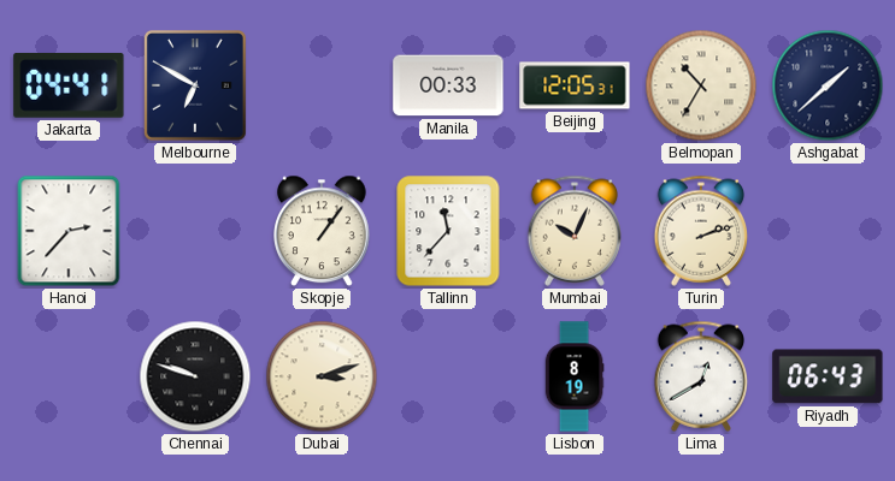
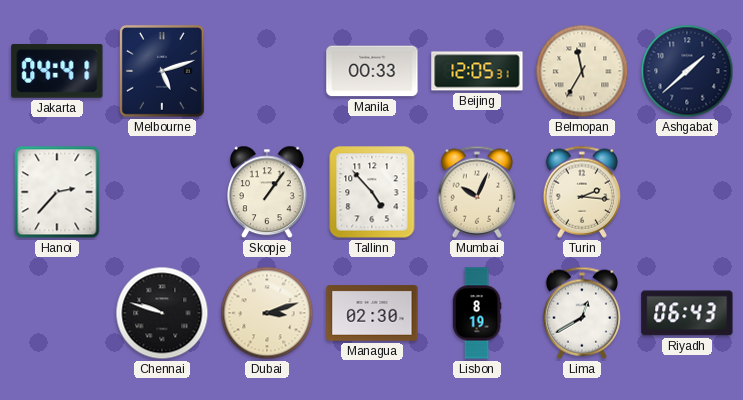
Melbourne: 6:50 -> 5:12 (162, 71)
Belmopan: 10:35 -> 11:35 (582, 71)
Tallinn: 11:37 -> 4:53 (372, 192)
Turin: 2:12 -> 2:16 (582, 192)
Managua: none -> 02:30 (372, 313)
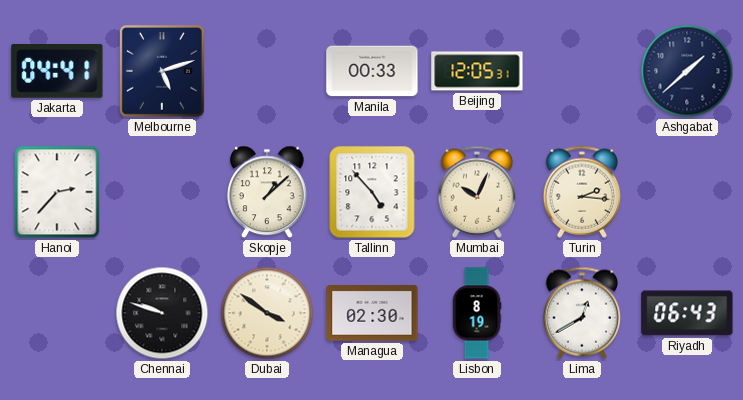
Belmopan: 11:35 -> none (582, 71)
Skopje: 1:06 -> 1:08 (268, 192)
Dubai: 3:12 -> 3:51 (267, 313)
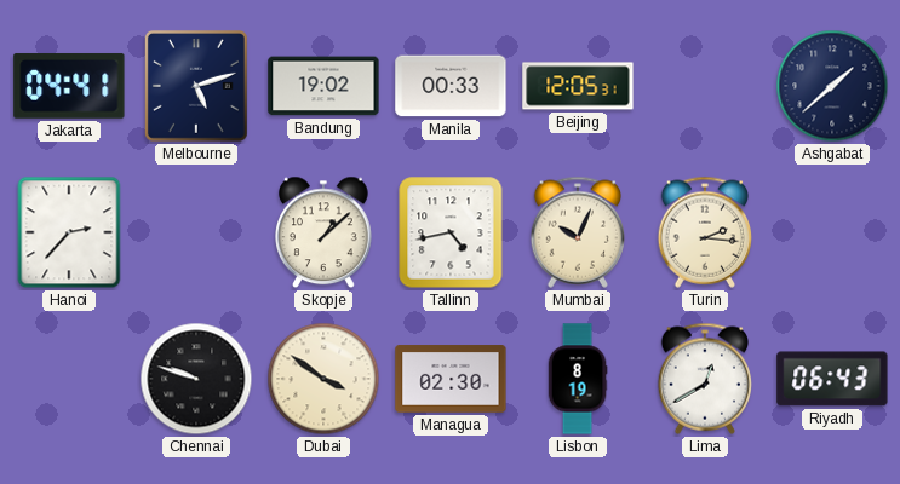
Bandung: none -> 19:02 (323, 86)
Tallinn: 4:53 -> 4:43 (451, 232)
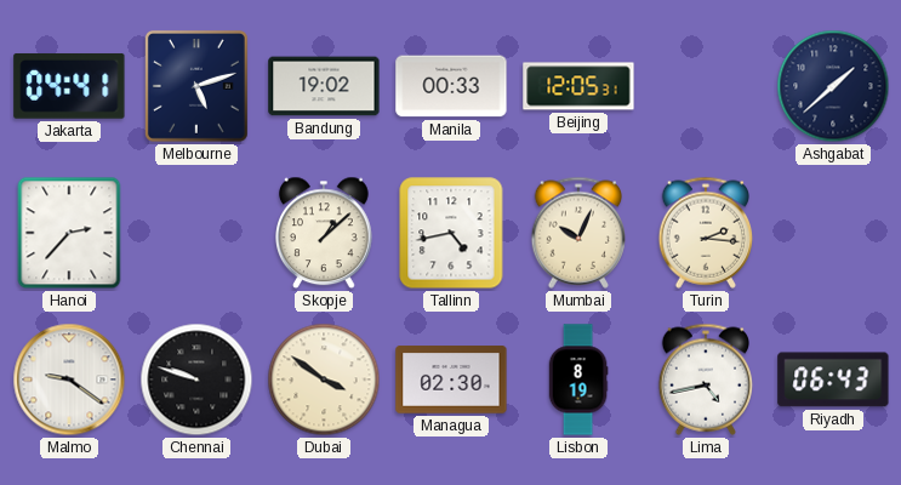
Malmo: none -> 9:21 (69, 380)
Lima: 12:40 -> 4:43 (706, 380)
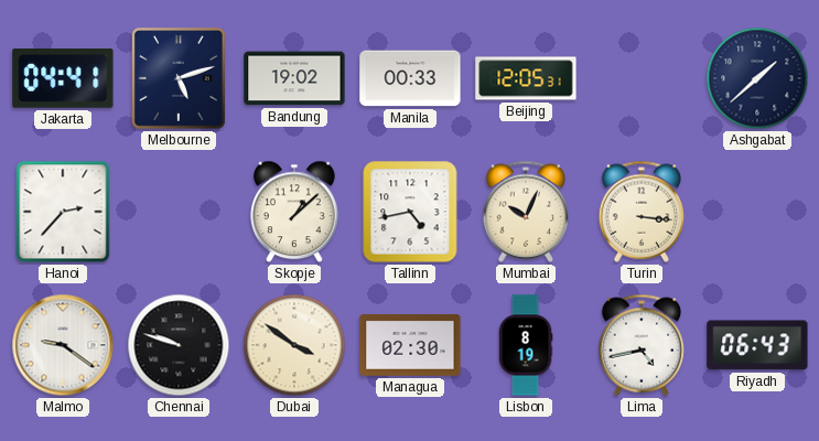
Turin: 2:16 -> 3:16 (642, 212)
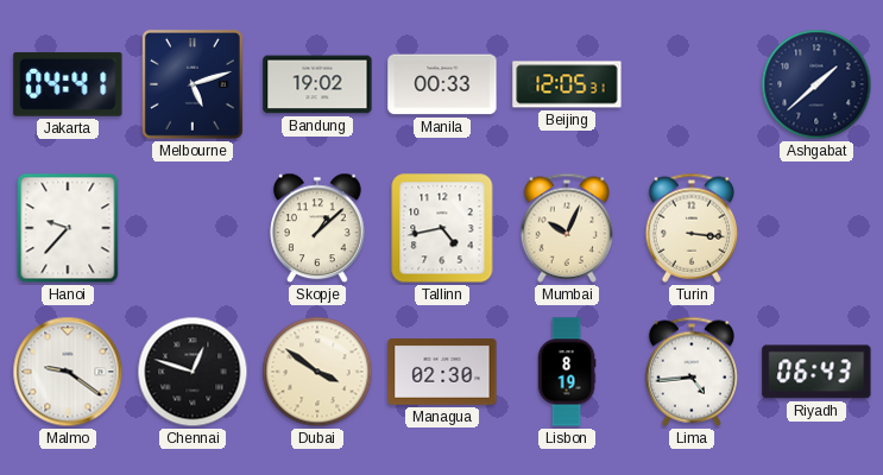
Hanoi: 2:37 -> 9:37 (68, 228)
Chennai: 9:48 -> 12:48 (193, 372)
Lima: 4:43 -> 4:44 (692, 372)
